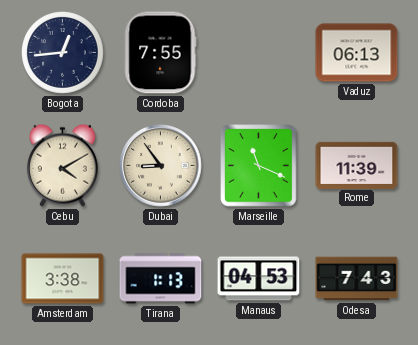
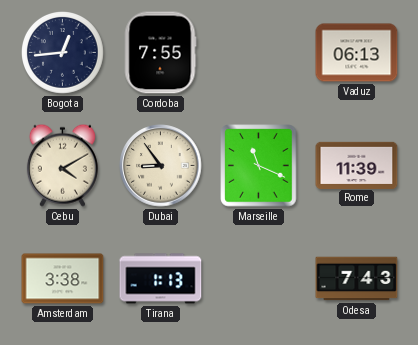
Manaus: 04:53 -> none (259, 279)
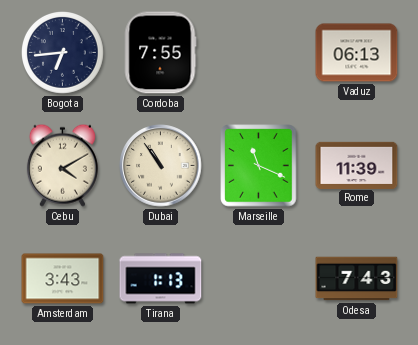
Bogota: 12:44 -> 6:44 (63, 53)
Dubai: 8:54 -> 10:54 (161, 166)
Amsterdam: 3:38 -> 3:43 (63, 279)
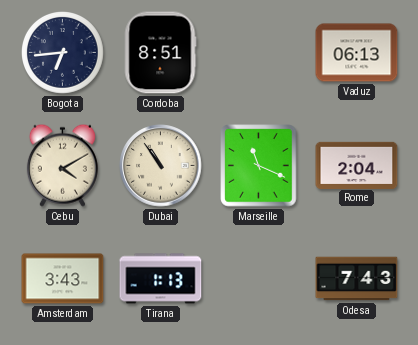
Cordoba: 7:55 -> 8:51 (160, 53)
Rome: 11:39 -> 2:04 (357, 165)
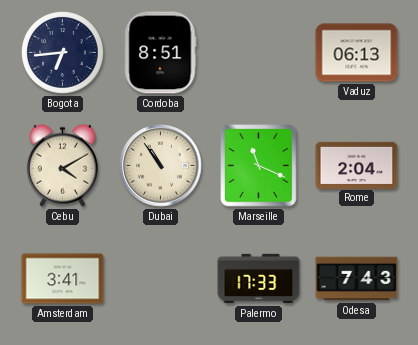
Amsterdam: 3:43 -> 3:41 (63, 279)
Tirana: 1:13 -> none (161, 279)
Palermo: none -> 17:33 (259, 279)
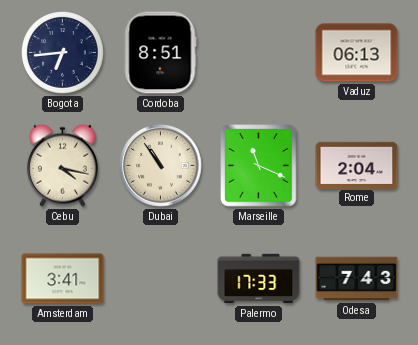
Cebu: 4:10 -> 4:17 (62, 165)
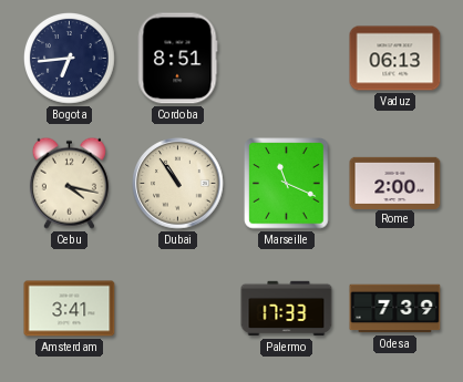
Rome: 2:04 -> 2:00 (395, 183)
Odesa: 7:43 -> 7:39 (395, 309)
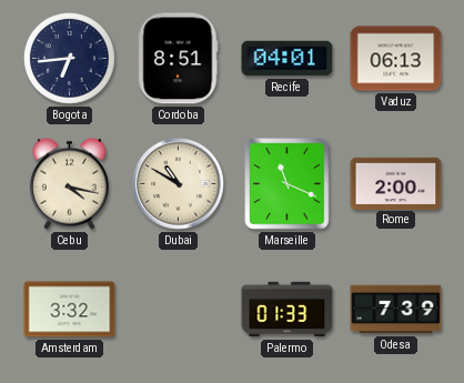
Recife: none -> 04:01 (288, 59)
Dubai: 10:54 -> 10:50 (179, 184)
Amsterdam: 3:41 -> 3:32 (70, 310)
Palermo: 17:33 -> 01:33 (288, 310)
